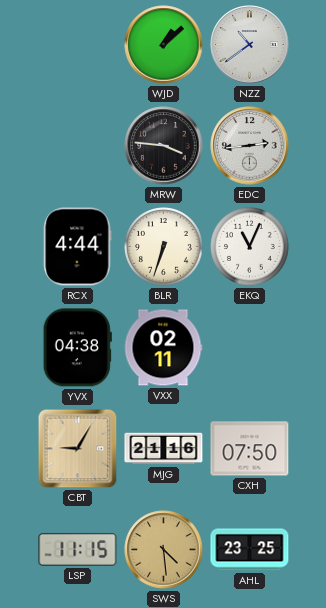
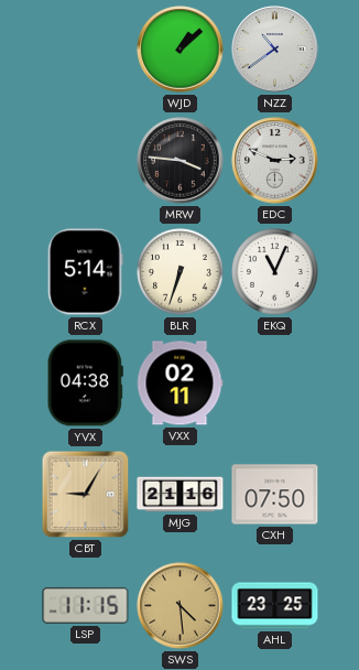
EDC: 2:44 -> 2:49 (275, 161)
RCX: 4:44 -> 5:14 (86, 272)
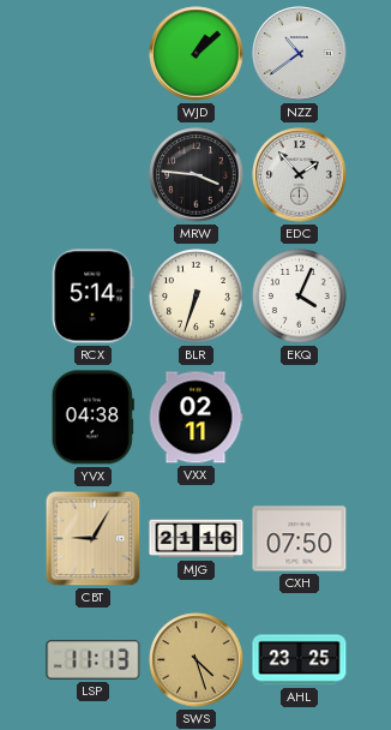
EDC: 2:49 -> 1:53 (300, 175)
EKQ: 11:04 -> 4:04 (300, 297)
LSP: 11:15 -> 11:13 (94, 659)
SWS: 4:29 -> 4:27 (197, 660)
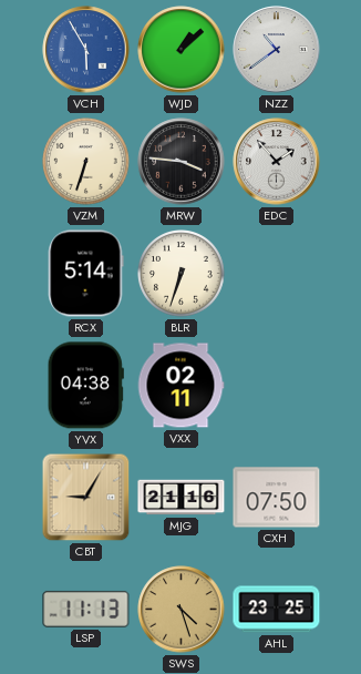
VCH: none -> 5:55 (86, 50)
VZM: none -> 6:33 (86, 162)
EKQ: 4:04 -> none (300, 297)
